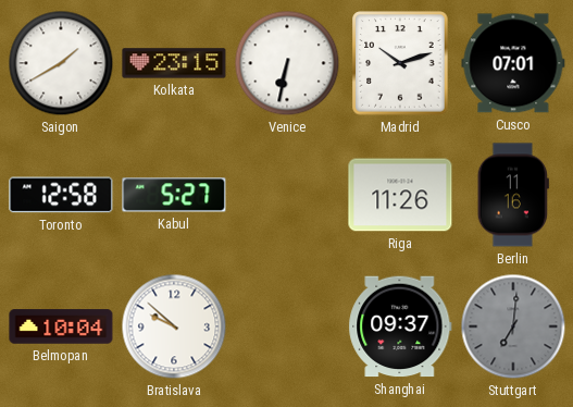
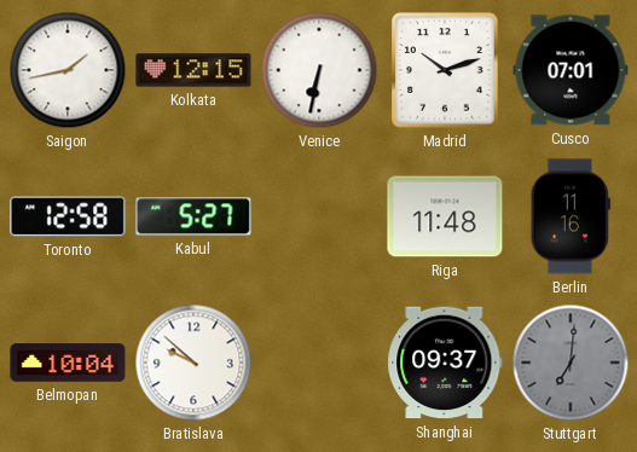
Saigon: 1:40 -> 1:43 (68, 70)
Kolkata: 23:15 -> 12:15 (193, 70)
Riga: 11:26 -> 11:48 (445, 216)
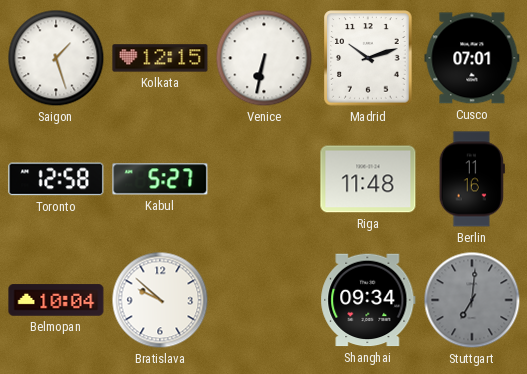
Saigon: 1:43 -> 1:27 (56, 58)
Shanghai: 09:37 -> 09:34 (368, 300)
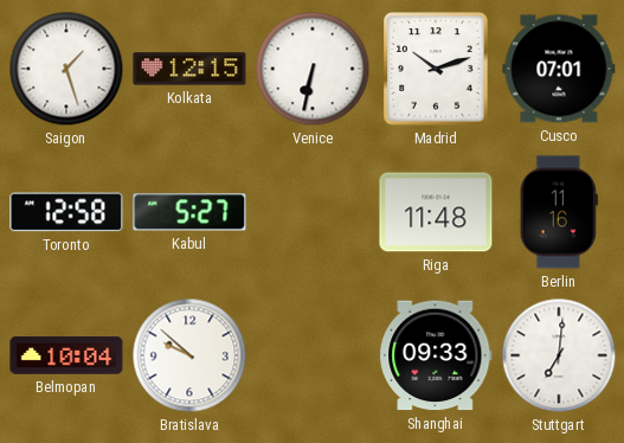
Shanghai: 09:34 -> 09:33 (436, 355)
Stuttgart dial: grey -> white (559, 355)
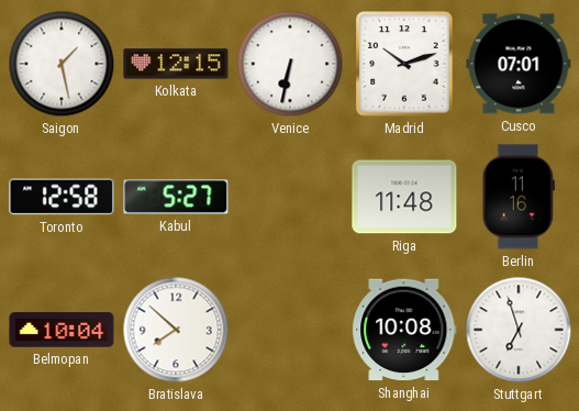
Saigon: 1:27 -> 1:28 (62, 64)
Bratislava: 9:52 -> 7:52 (176, 330)
Shanghai: 09:33 -> 10:08 (404, 330)
Stuttgart: 7:01 -> 6:57 (519, 330)
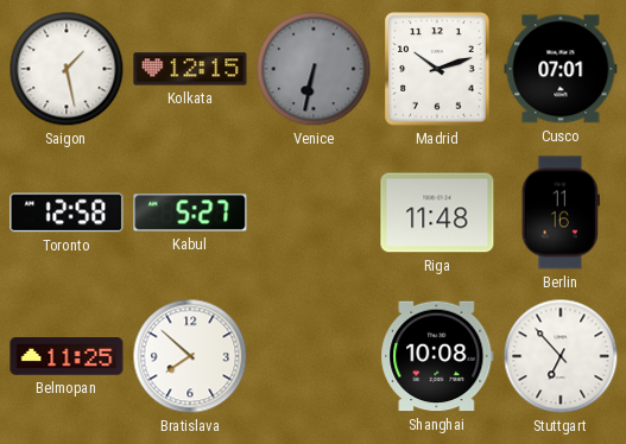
Venice dial: white -> grey (314, 69)
Belmopan: 10:04 -> 11:25 (67, 356)
Stuttgart: 6:57 -> 6:53 (561, 356)
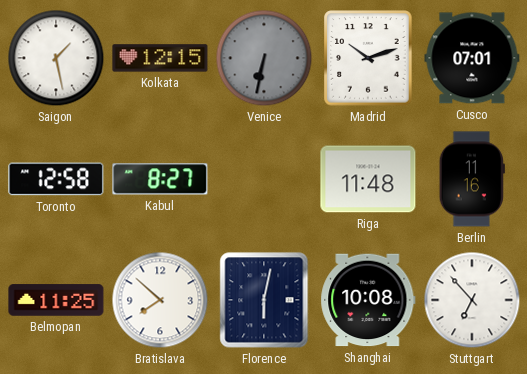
Kabul: 5:27 -> 8:27 (160, 179)
Florence: none -> 6:02 (264, 300)
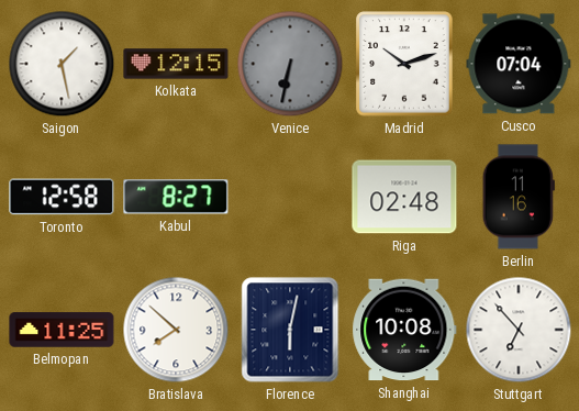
Cusco: 07:01 -> 07:04 (519, 64)
Riga: 11:48 -> 02:48 (404, 197)
